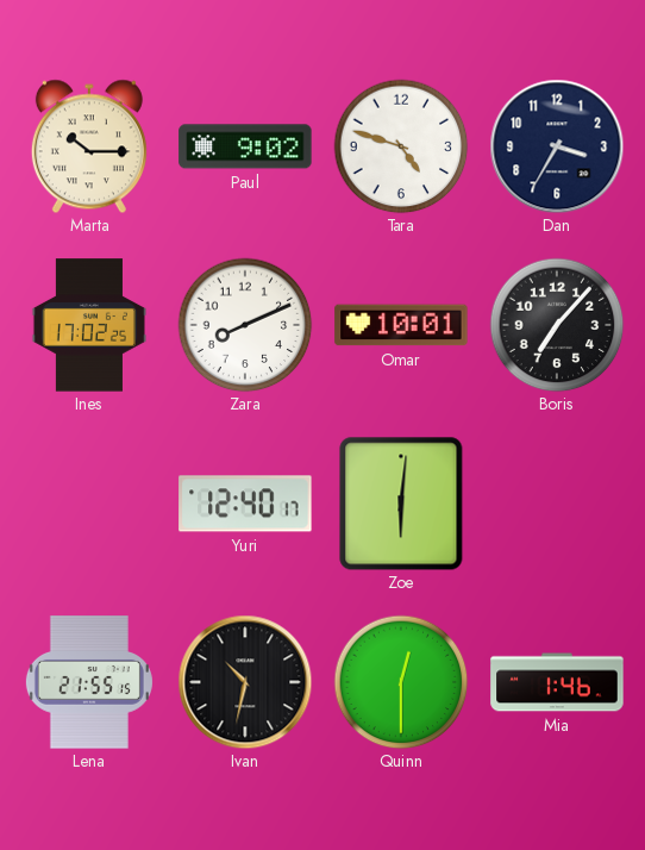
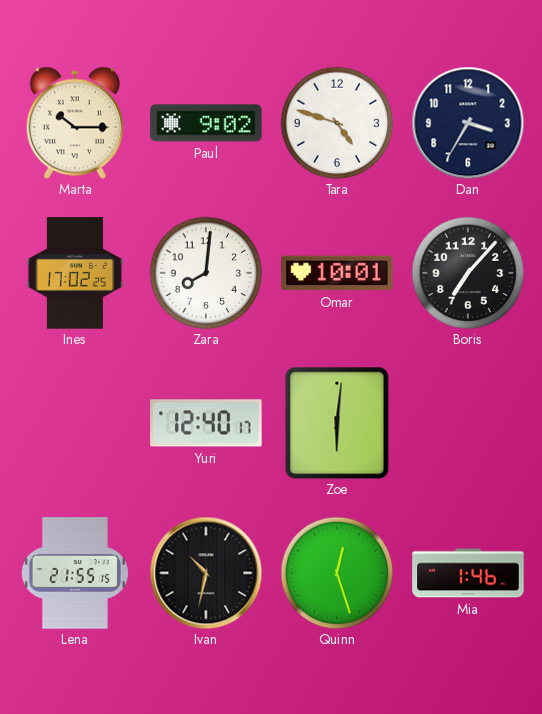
Zara: 8:11 -> 8:01 (206, 273)
Quinn: 12:30 -> 12:27 (337, 573)
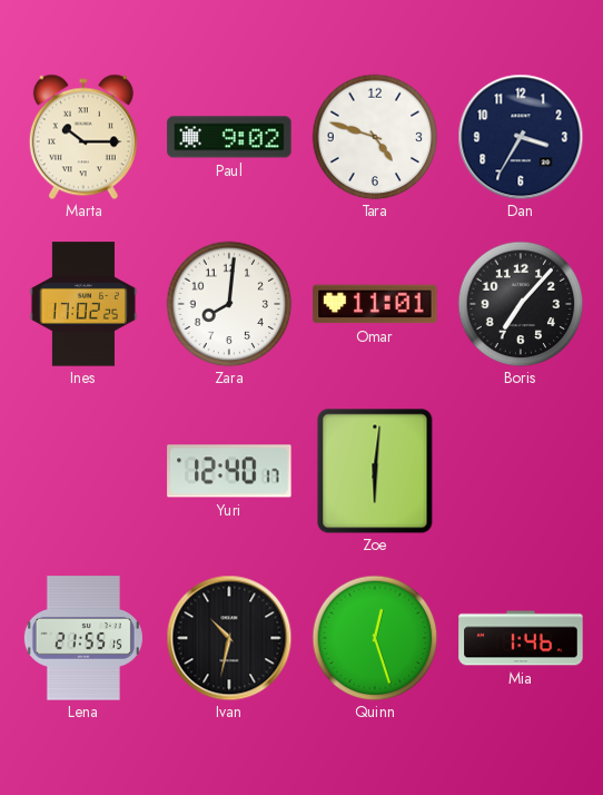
Omar: 10:01 -> 11:01 (375, 304)
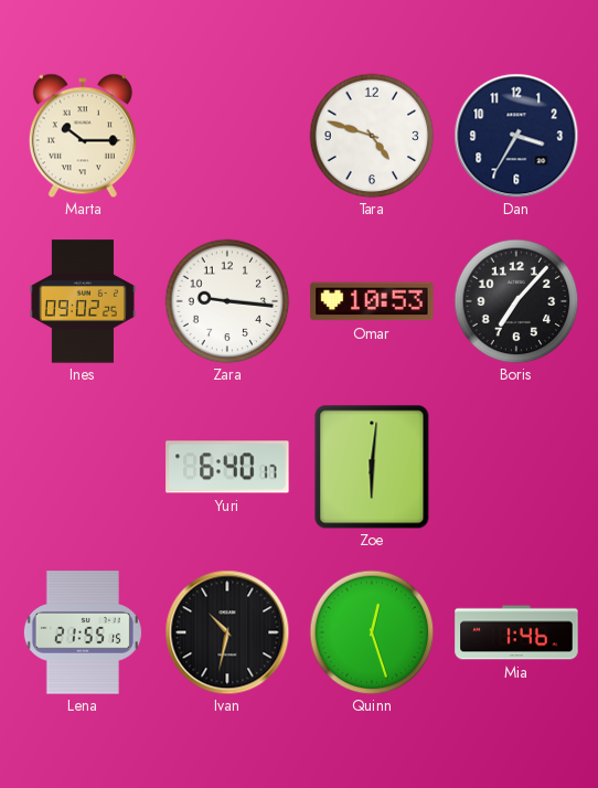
Paul: 9:02 -> none (229, 137)
Ines: 17:02 -> 09:02 (83, 301)
Zara: 8:01 -> 9:16 (227, 301)
Omar: 11:01 -> 10:53 (372, 301)
Yuri: 12:40 -> 6:40 (227, 467)
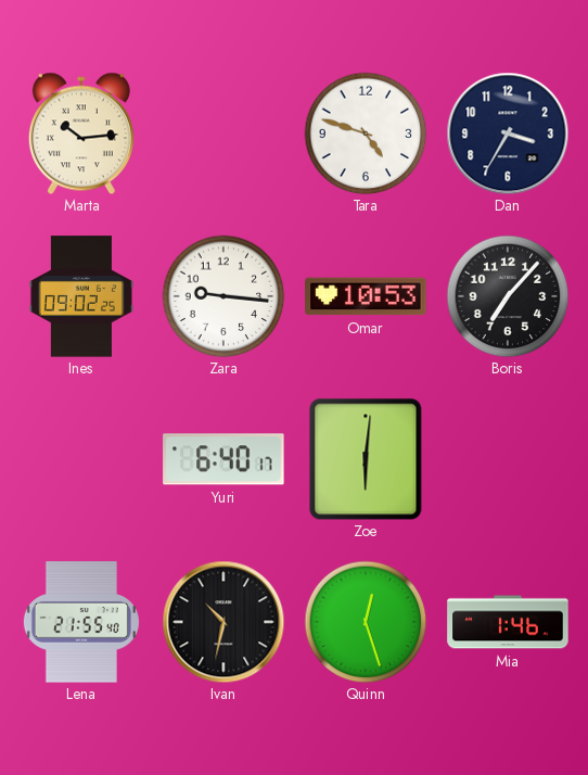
Marta: 10:15 -> 10:14 (81, 134)
Lena: 21:55:15 -> 21:55:40 (81, 622)
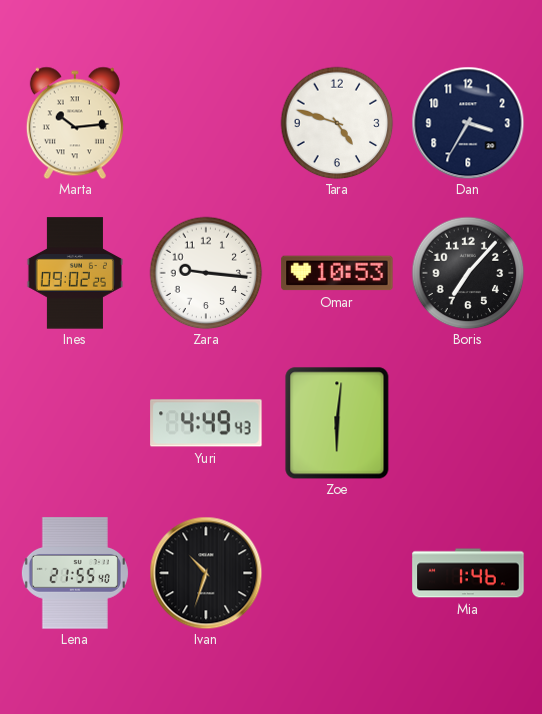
Yuri: 6:40 -> 4:49 (206, 423)
Ivan: 10:32 -> 10:33 (206, 573)
Quinn: 12:27 -> none (366, 622)
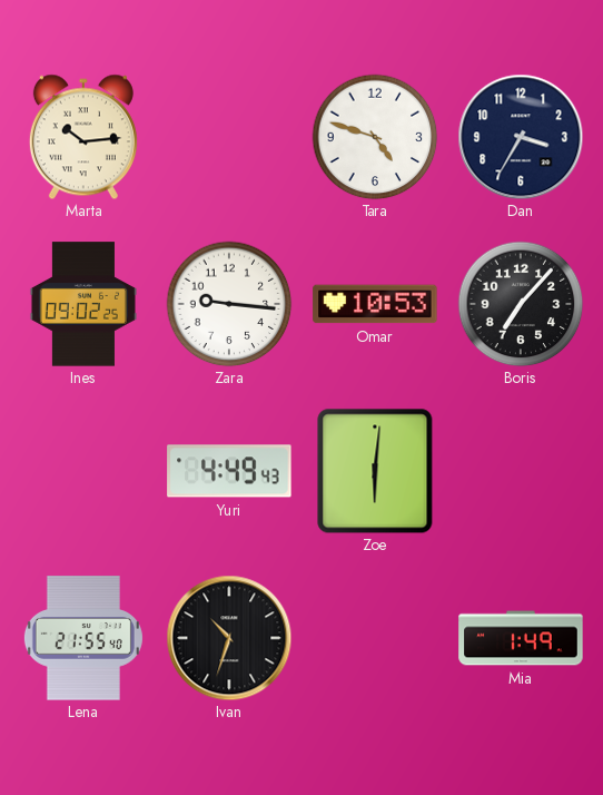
Mia: 1:46 -> 1:49 (521, 638)
